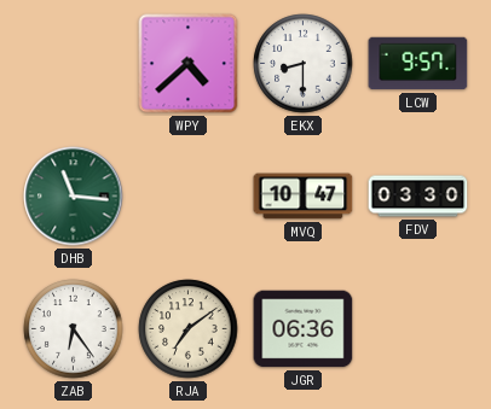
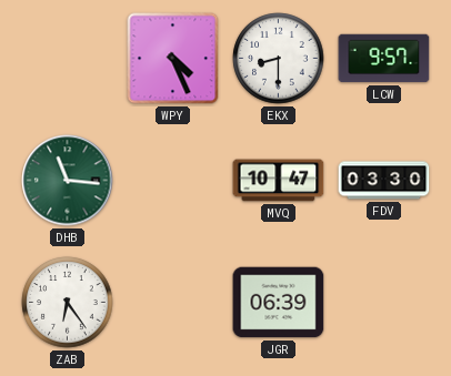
WPY: 4:38 -> 4:26 (173, 59)
RJA: 7:09 -> none (189, 329)
JGR: 06:36 -> 06:39 (279, 303)
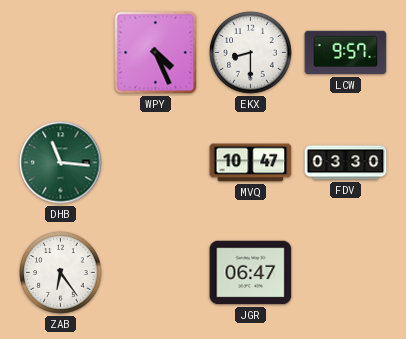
JGR: 06:39 -> 06:47 (251, 273)
